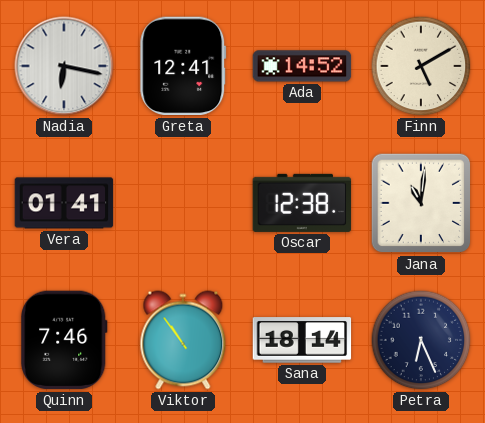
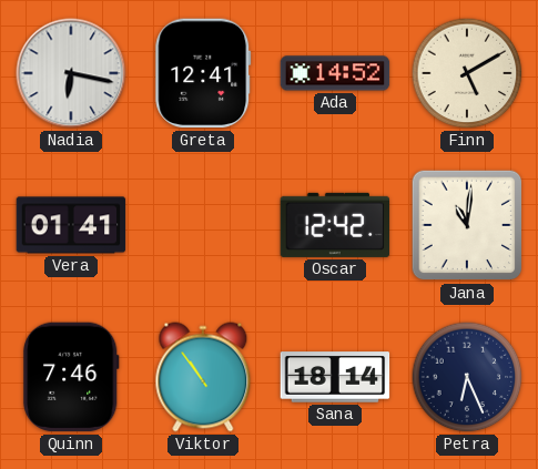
Oscar: 12:38 -> 12:42 (335, 225)
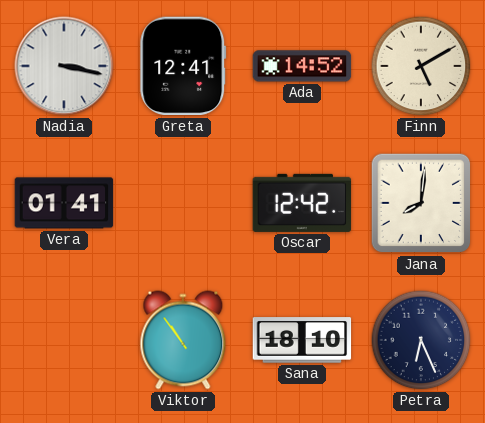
Nadia: 6:17 -> 3:17 (64, 66)
Jana: 11:01 -> 8:01 (421, 203)
Quinn: 7:46 -> none (71, 377)
Sana: 18:14 -> 18:10 (302, 340)
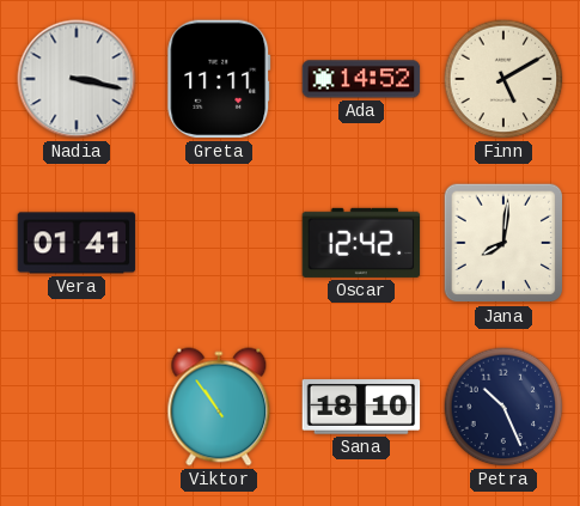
Greta: 12:41 -> 11:11 (219, 79)
Petra: 6:26 -> 10:26 (503, 407)
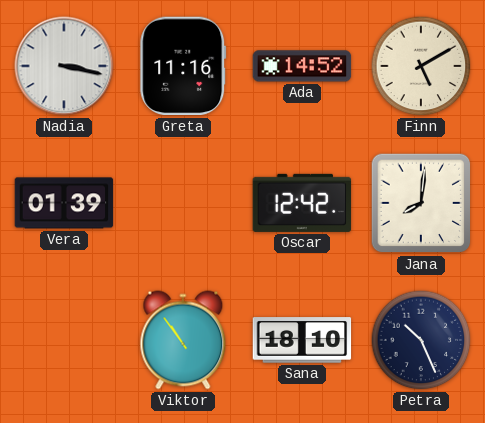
Greta: 11:11 -> 11:16 (183, 66)
Vera: 01:41 -> 01:39 (64, 203)
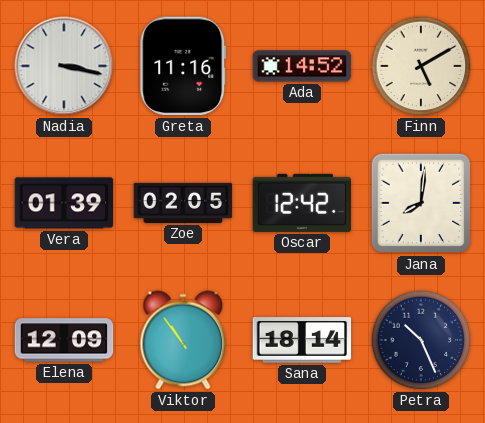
Zoe: none -> 02:05 (183, 203)
Elena: none -> 12:09 (64, 340)
Sana: 18:10 -> 18:14 (302, 340)
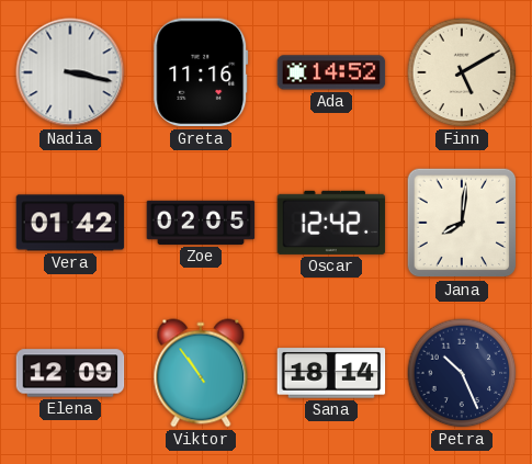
Vera: 01:39 -> 01:42 (70, 223)
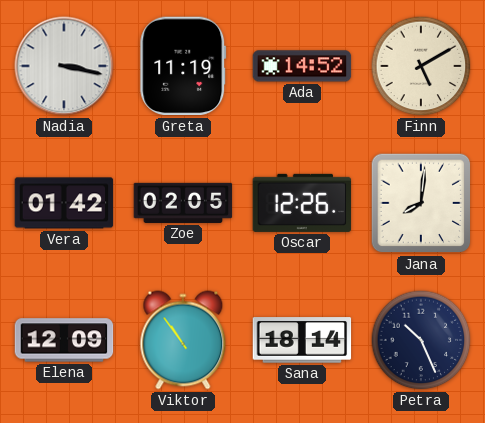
Greta: 11:16 -> 11:19 (183, 66)
Oscar: 12:42 -> 12:26 (302, 203)
